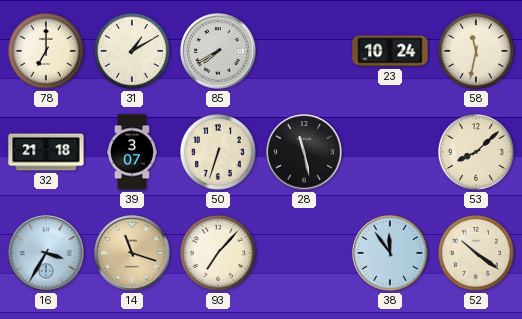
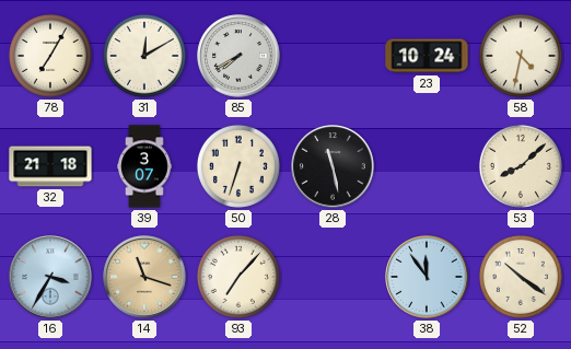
78: 7:00 -> 7:05 (50, 56)
31: 1:10 -> 12:10 (144, 56)
58: 11:32 -> 4:32 (521, 56)
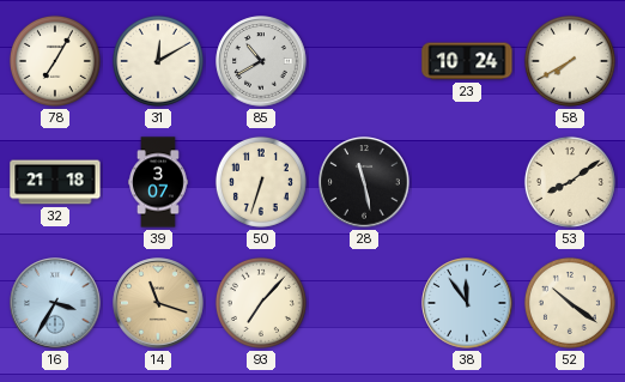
85: 7:40 -> 10:40 (261, 61)
58: 4:32 -> 7:40 (570, 61)
53: 8:08 -> 8:09 (570, 182)
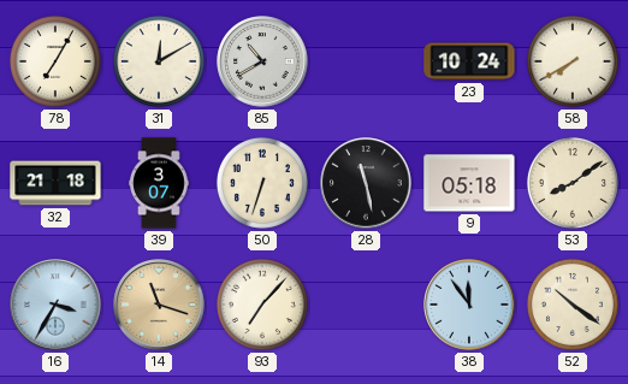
9: none -> 05:18 (469, 183)
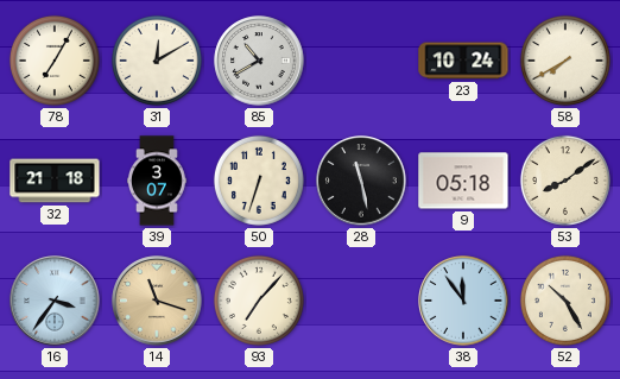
16: 3:35 -> 3:36 (55, 301)
52: 10:21 -> 10:25 (565, 301)
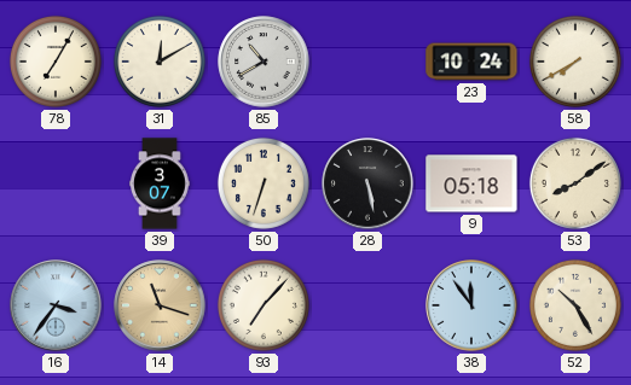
32: 21:18 -> none (55, 181)
28: 11:28 -> 5:28 (367, 183)
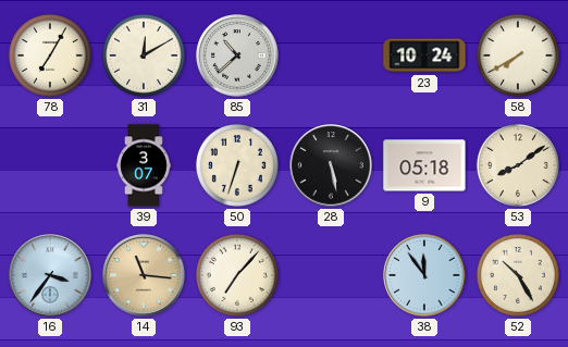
85: 10:40 -> 10:38 (237, 55)
14: 11:18 -> 11:16 (144, 275)
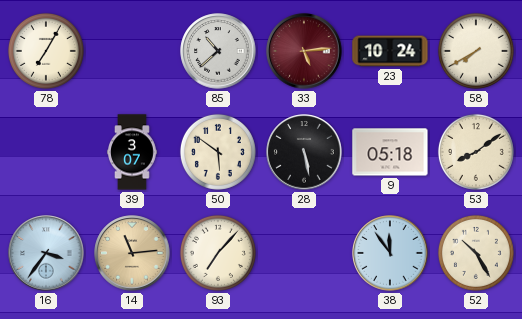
31: 12:10 -> none (144, 55)
33: none -> 5:14 (304, 51)
50: 6:33 -> 5:51 (218, 152)
14: 11:16 -> 11:14 (132, 253)
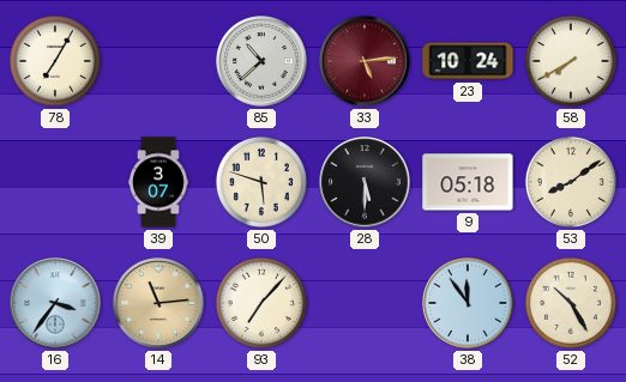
50: 5:51 -> 5:48 (261, 182)
28: 5:28 -> 5:30 (365, 182)
